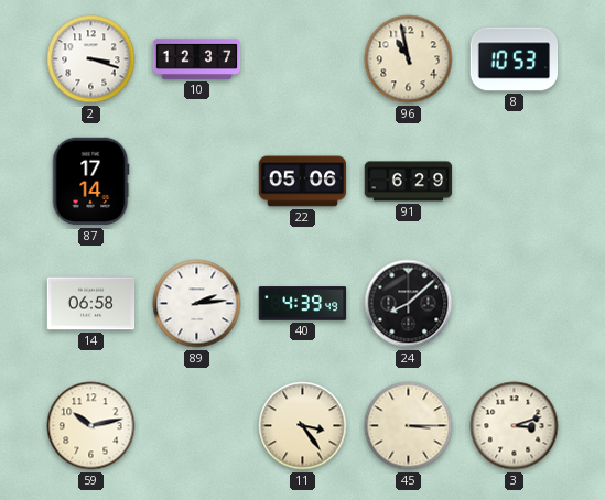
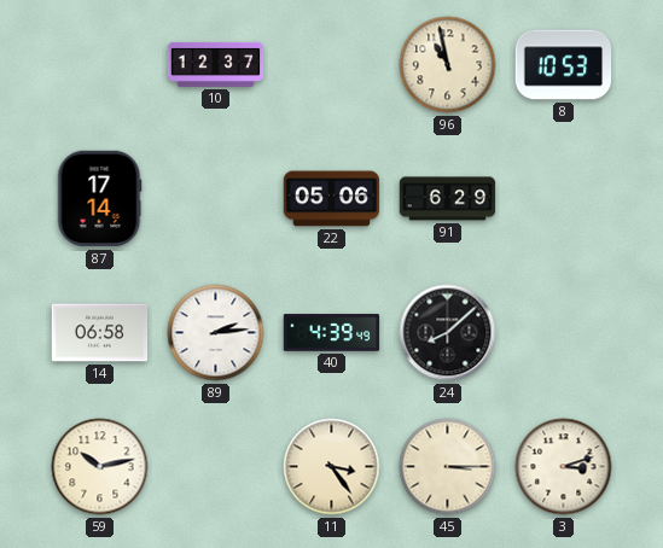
2: 3:18 -> none (91, 59)
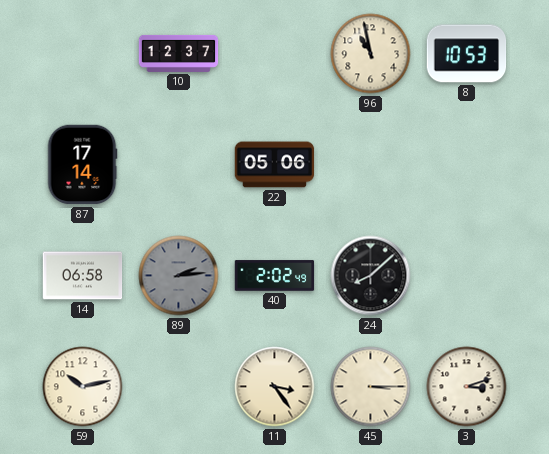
91: 6:29 -> none (448, 199)
89 dial: white -> grey (179, 276)
40: 4:39 -> 2:02 (275, 276)
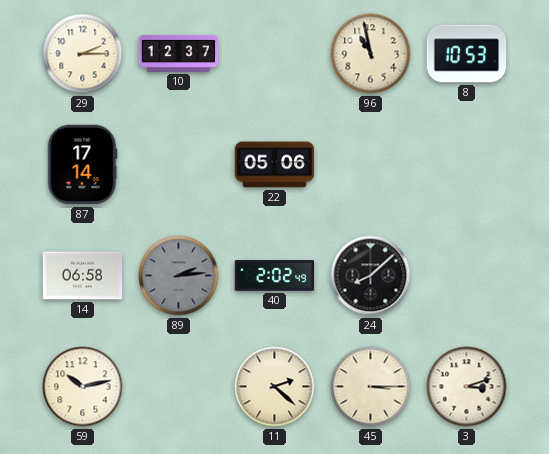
29: none -> 2:15 (83, 54)
11: 3:24 -> 2:22 (275, 387)
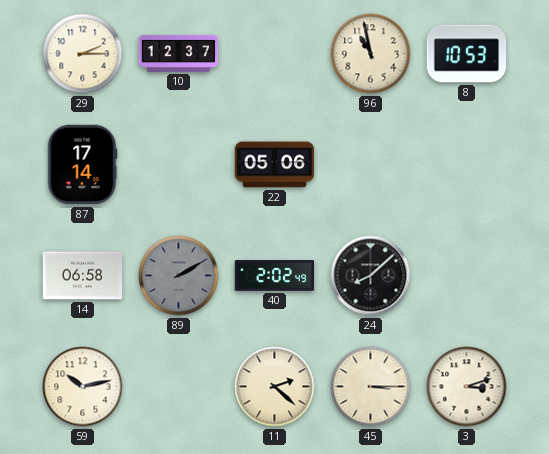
89: 2:14 -> 2:10 (179, 276)
